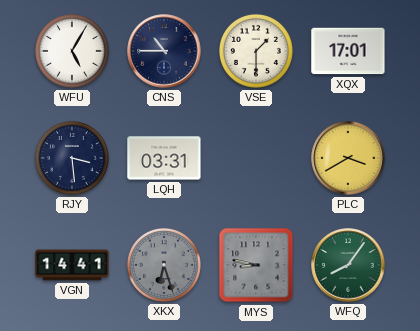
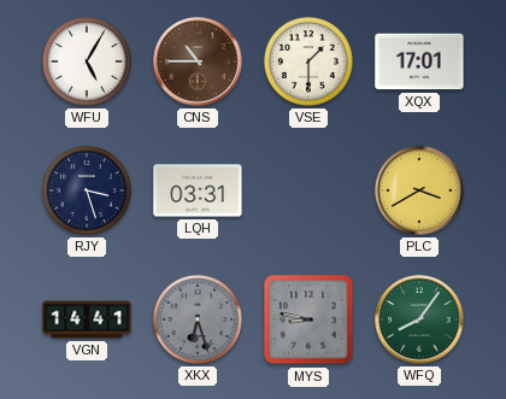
CNS dial: navy -> brown (198, 61)
RJY: 3:29 -> 3:27 (87, 190)
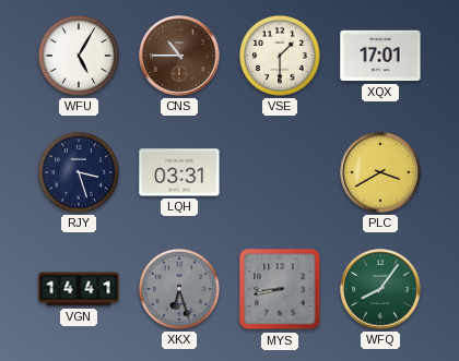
MYS: 8:47 -> 8:43 (280, 289)
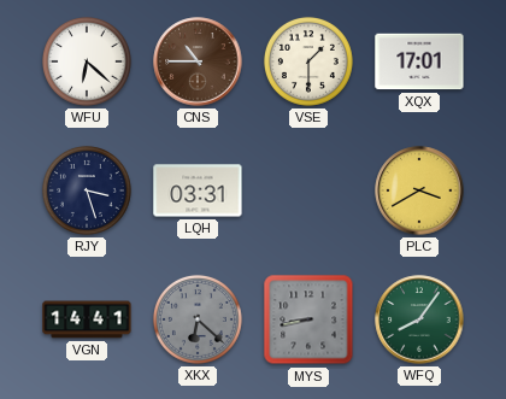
WFU: 5:05 -> 6:22 (87, 61)
XKX: 6:27 -> 6:22 (198, 319)
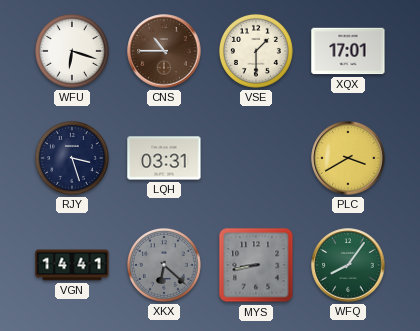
WFU: 6:22 -> 6:18 (72, 51)
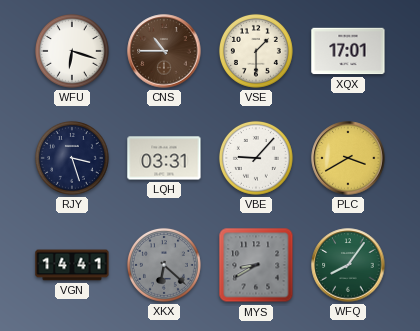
VBE: none -> 9:07 (256, 158)
MYS: 8:43 -> 8:40 (256, 265)
